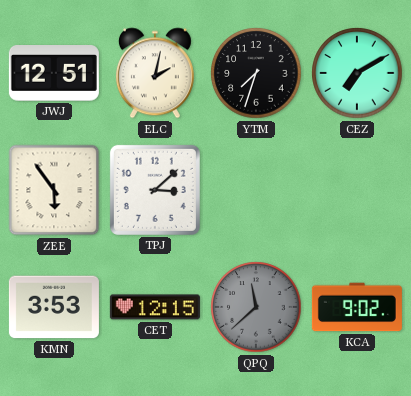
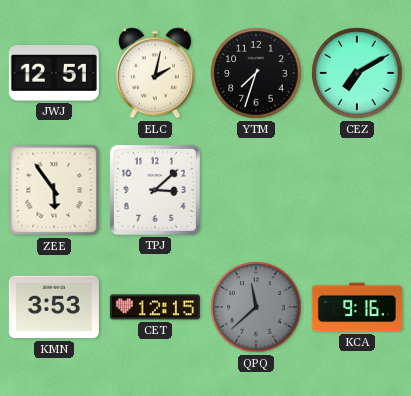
KCA: 9:02 -> 9:16 (357, 307)
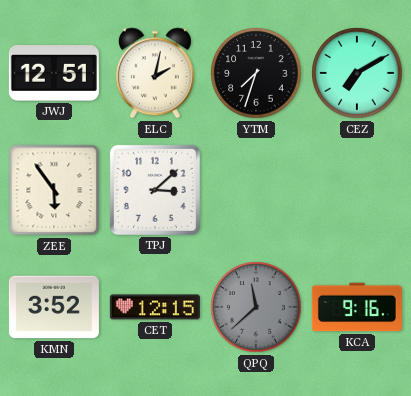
KMN: 3:53 -> 3:52 (54, 307)
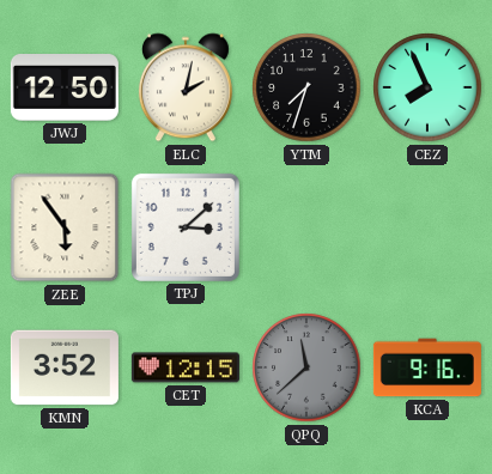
JWJ: 12:51 -> 12:50 (65, 89)
CEZ: 7:10 -> 7:56 (427, 87)
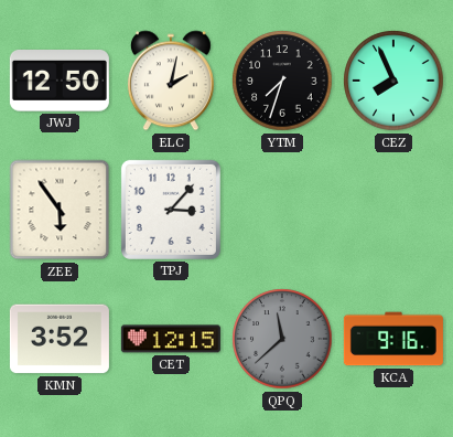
TPJ: 3:08 -> 3:07 (171, 210)
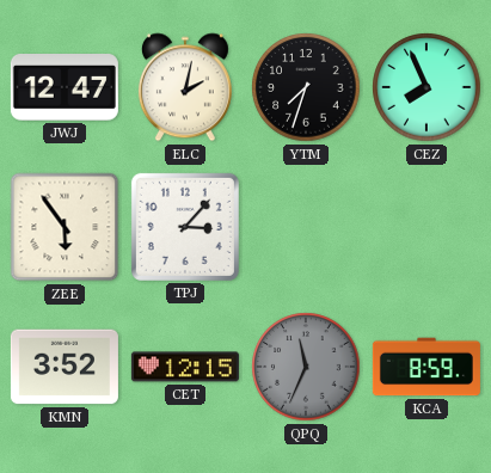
JWJ: 12:50 -> 12:47 (65, 88)
QPQ: 11:38 -> 11:34 (306, 367)
KCA: 9:16 -> 8:59 (426, 367)
